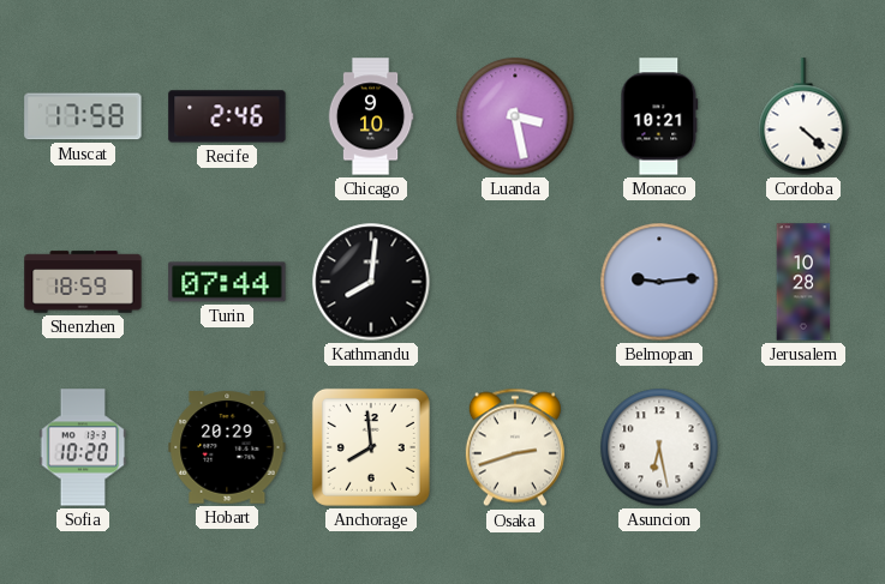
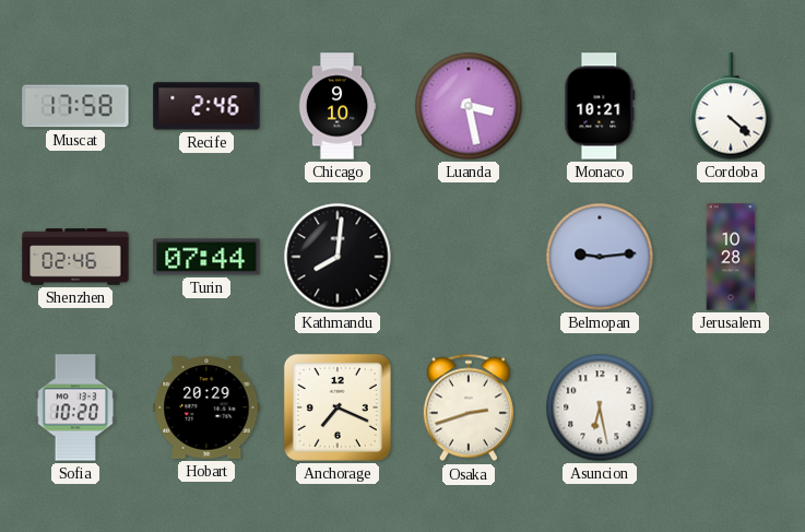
Shenzhen: 18:59 -> 02:46 (75, 257)
Anchorage: 7:59 -> 7:19 (338, 407)
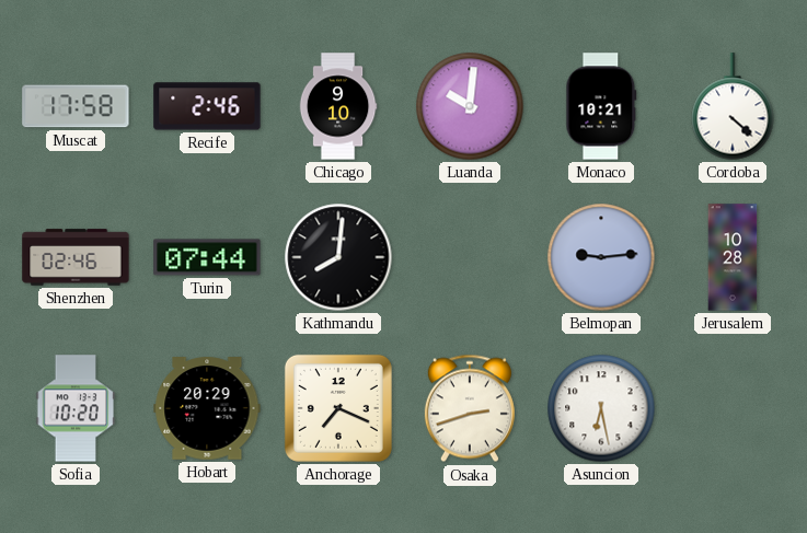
Luanda: 3:28 -> 10:01 (470, 106)
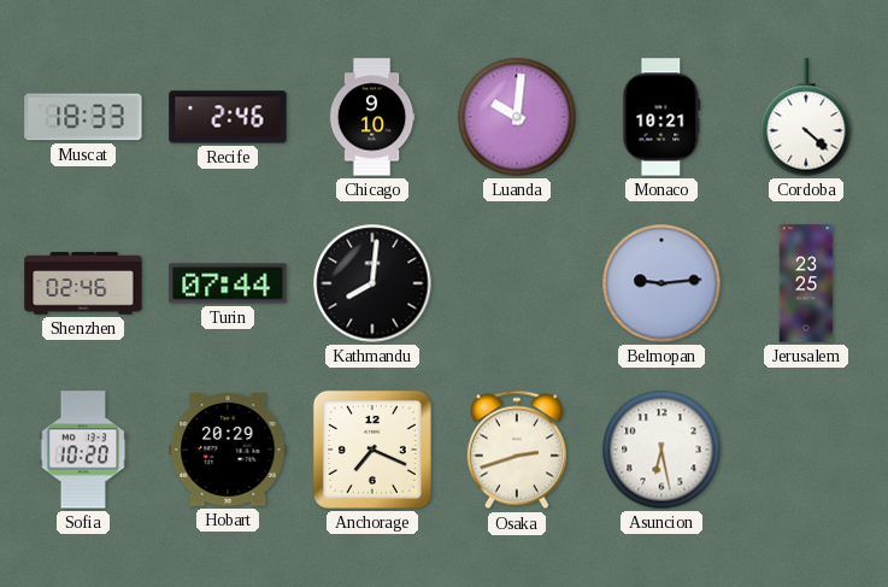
Muscat: 17:58 -> 18:33 (83, 117)
Jerusalem: 10:28 -> 23:25 (806, 283)
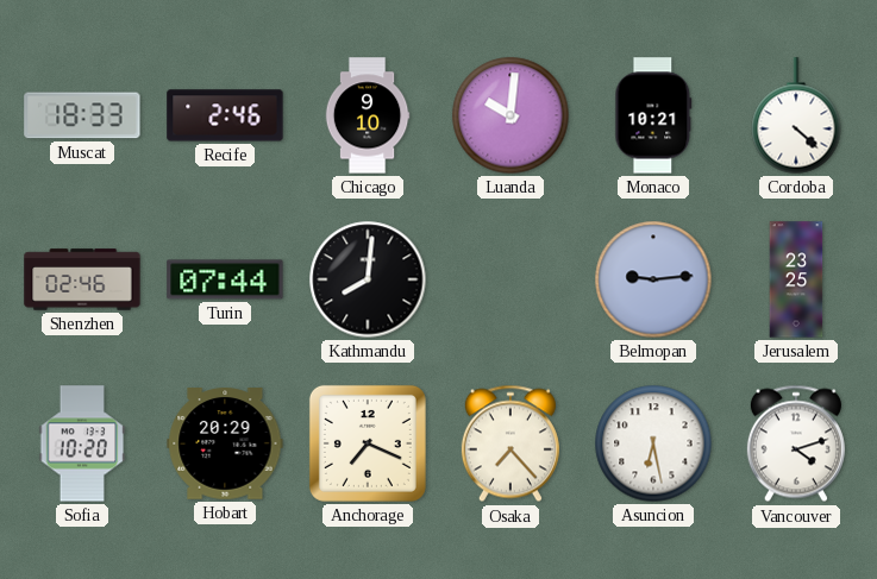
Osaka: 2:42 -> 7:23 (510, 443)
Vancouver: none -> 4:12 (796, 443)
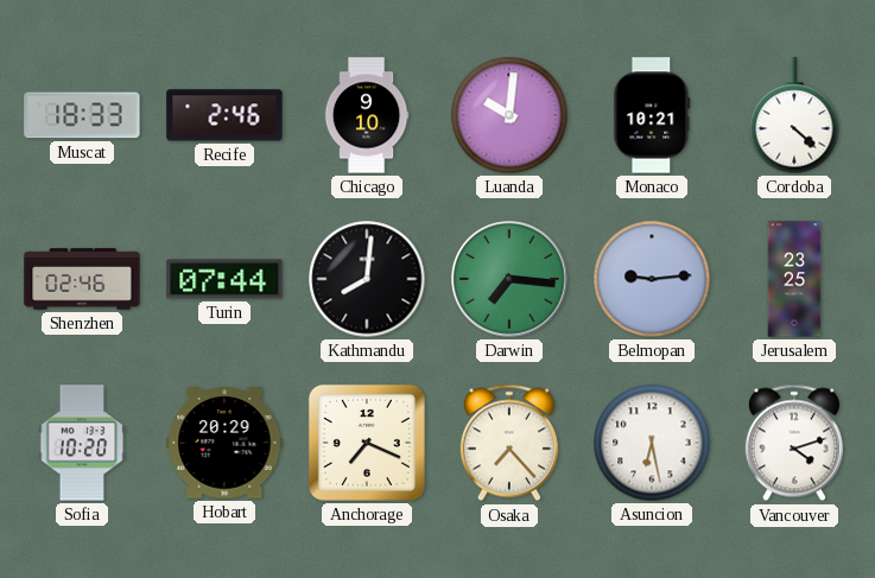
Darwin: none -> 7:16 (509, 279)
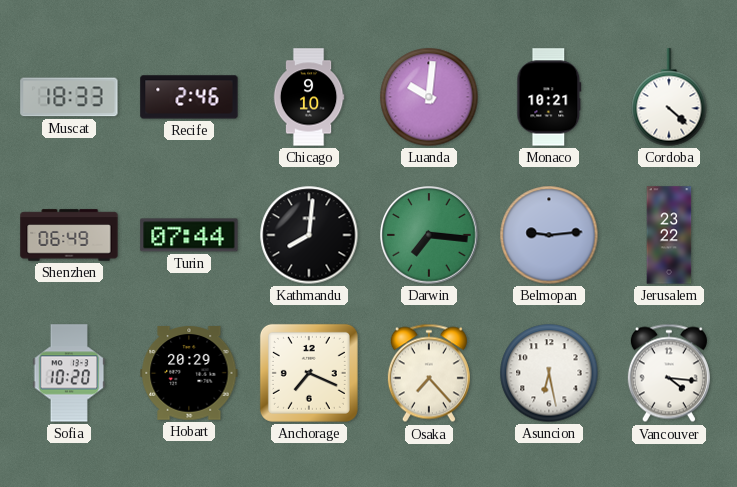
Shenzhen: 02:46 -> 06:49 (69, 235)
Jerusalem: 23:25 -> 23:22 (669, 235)
Vancouver: 4:12 -> 4:16 (669, 373)
